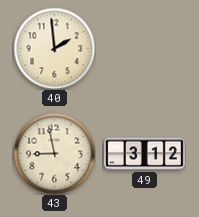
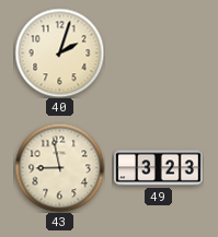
40: 1:59 -> 2:03 (59, 52)
49: 3:12 -> 3:23 (159, 168)
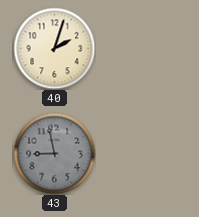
43 dial: cream -> grey (54, 153)
49: 3:23 -> none (159, 168)
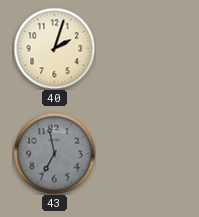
43: 8:58 -> 6:58 (54, 153)
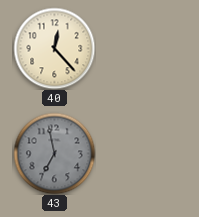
40: 2:03 -> 12:23 (54, 48)
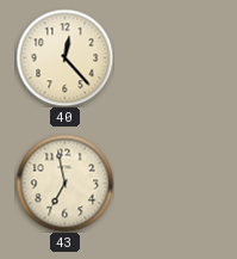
43 dial: grey -> cream (64, 183)
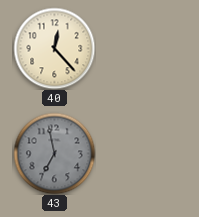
43 dial: cream -> grey (54, 153)
